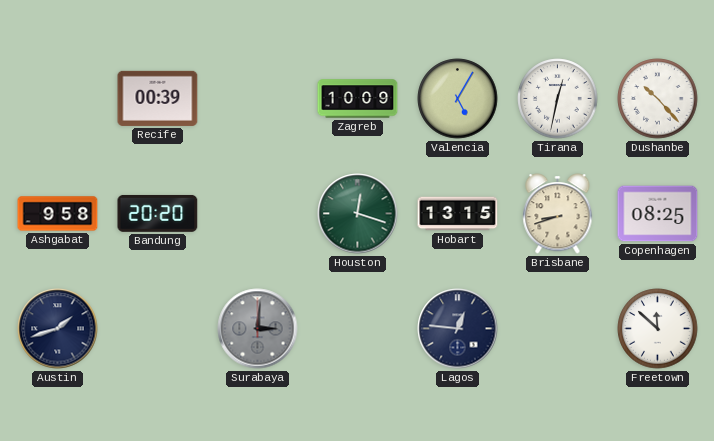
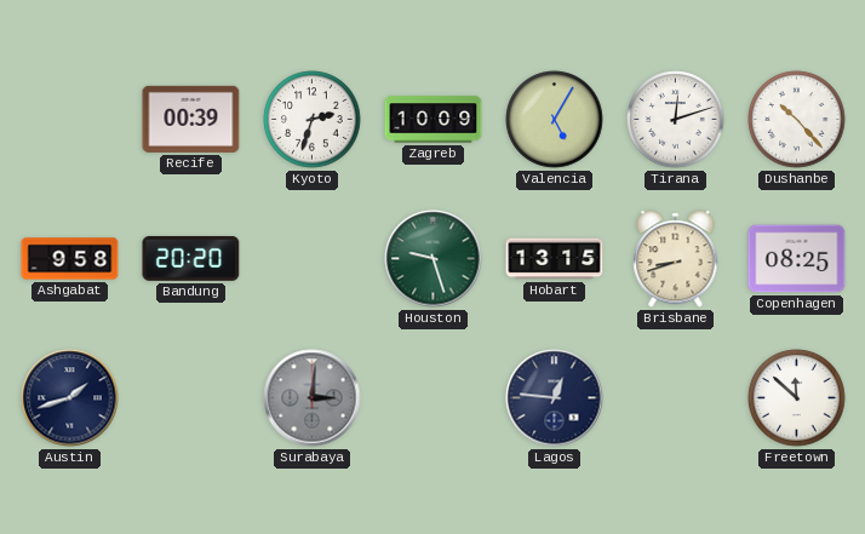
Kyoto: none -> 2:33 (313, 120)
Tirana: 12:32 -> 12:12 (676, 120)
Houston: 12:18 -> 9:27 (434, 259)
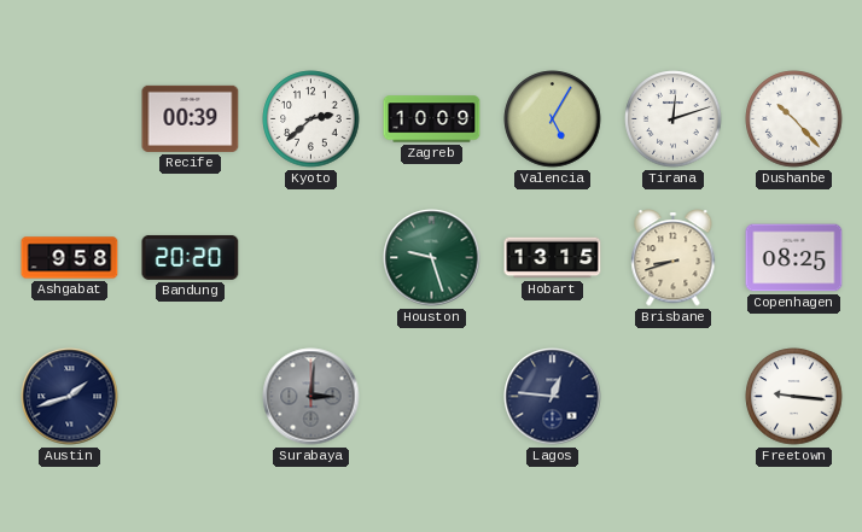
Kyoto: 2:33 -> 2:38 (311, 119)
Freetown: 11:52 -> 9:16 (794, 397)
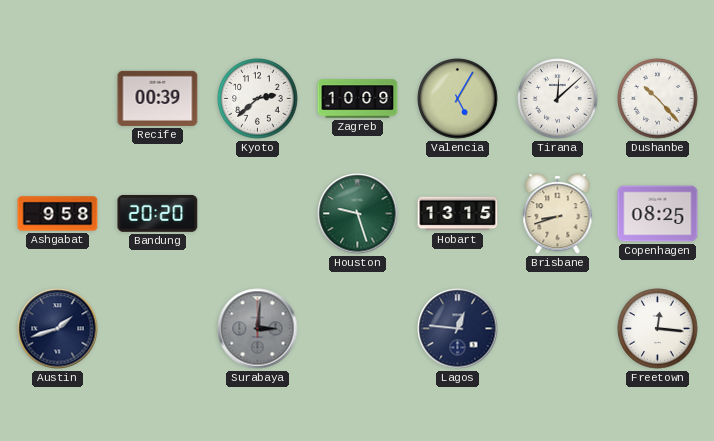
Tirana: 12:12 -> 12:08 (558, 99)
Freetown: 9:16 -> 12:16 (658, 329)
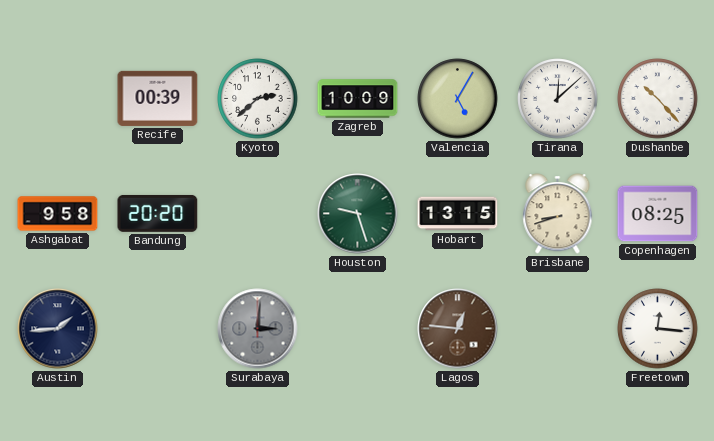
Austin: 1:42 -> 1:44 (58, 329)
Lagos dial: navy -> brown (458, 329)
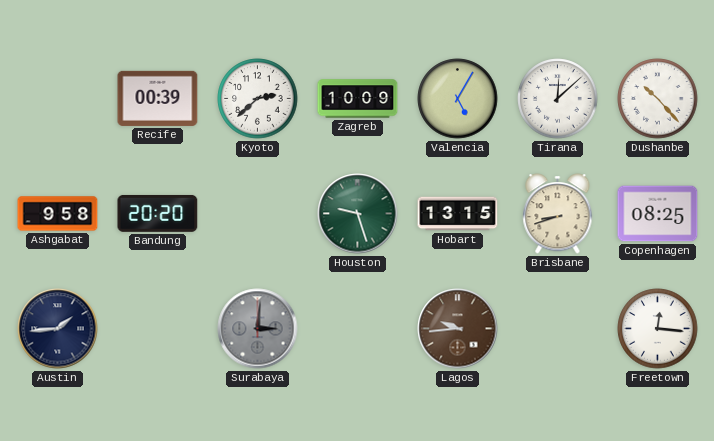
Lagos: 12:46 -> 9:44 (458, 329)
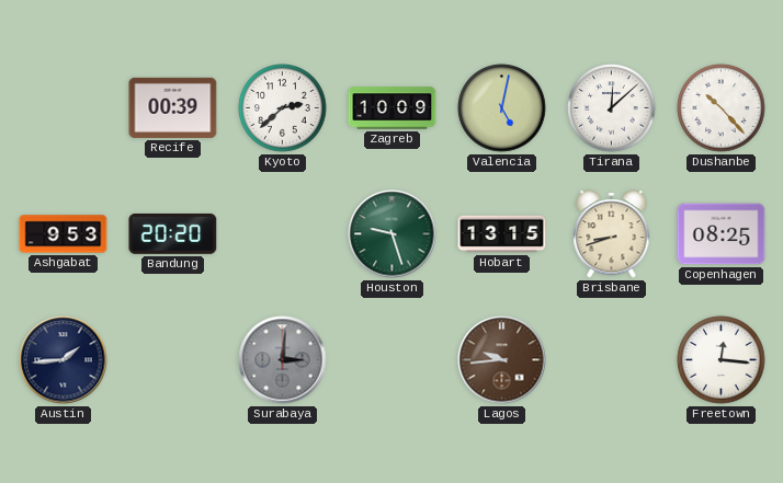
Valencia: 5:05 -> 5:02 (502, 108)
Ashgabat: 9:58 -> 9:53 (64, 234)
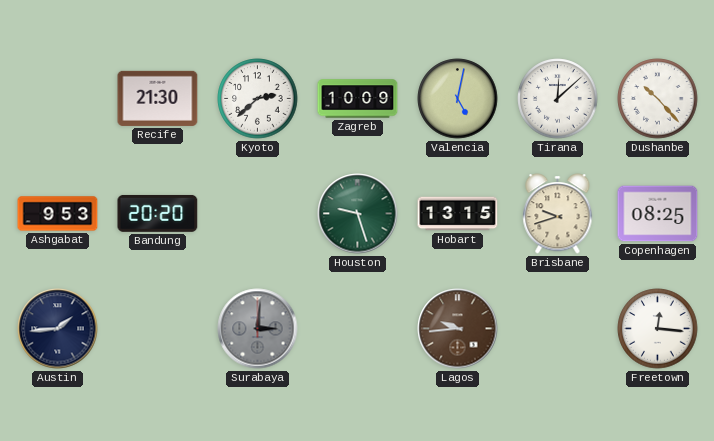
Recife: 00:39 -> 21:30 (158, 98)
Brisbane: 8:42 -> 9:42 (558, 214)
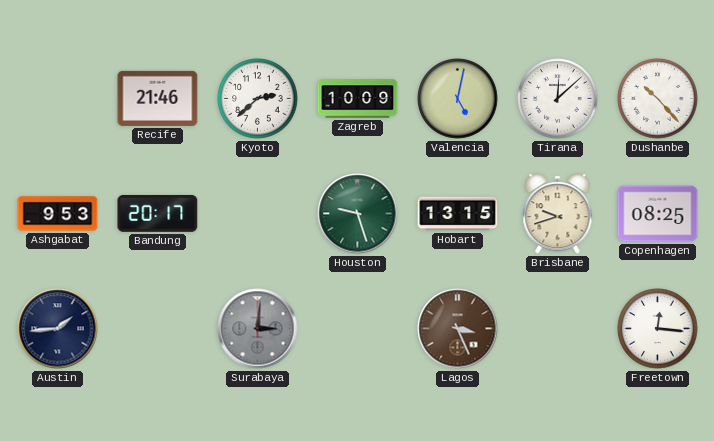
Recife: 21:30 -> 21:46 (158, 98)
Bandung: 20:20 -> 20:17 (158, 213)
Lagos: 9:44 -> 3:26 (458, 329)
